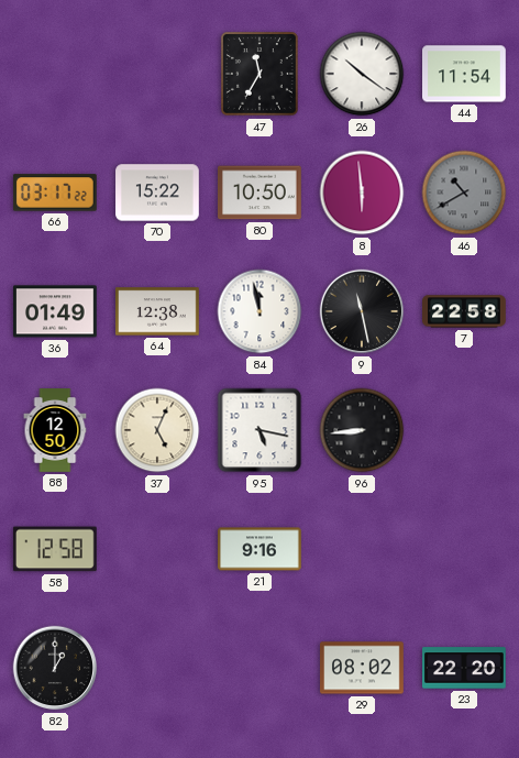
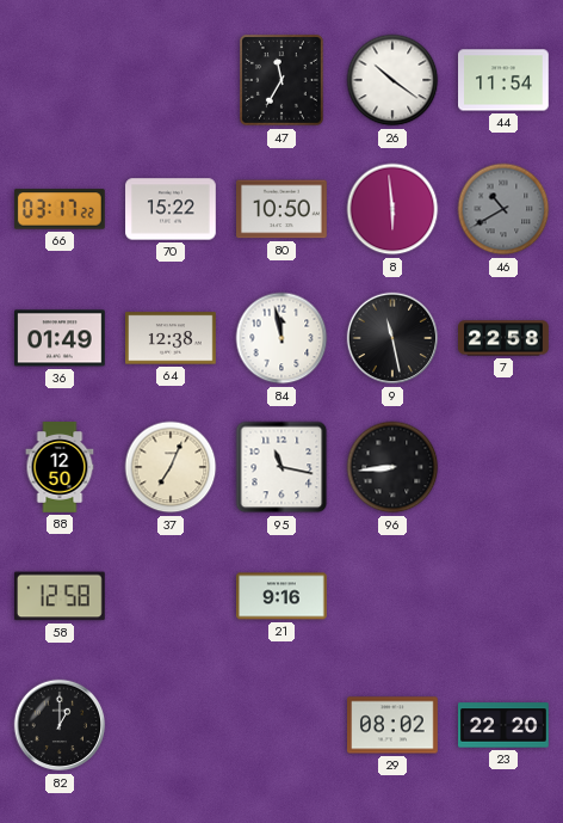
37: 5:04 -> 7:04 (171, 467)
95: 5:17 -> 11:17 (281, 467)
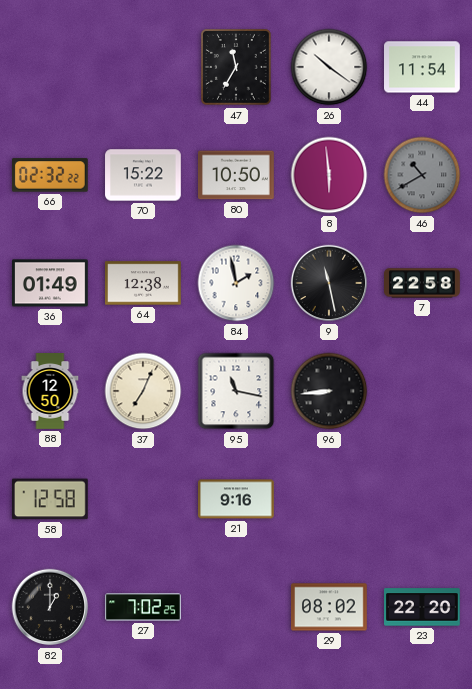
66: 03:17 -> 02:32 (50, 175)
84: 11:58 -> 1:58 (236, 283)
27: none -> 7:02 (143, 607)
